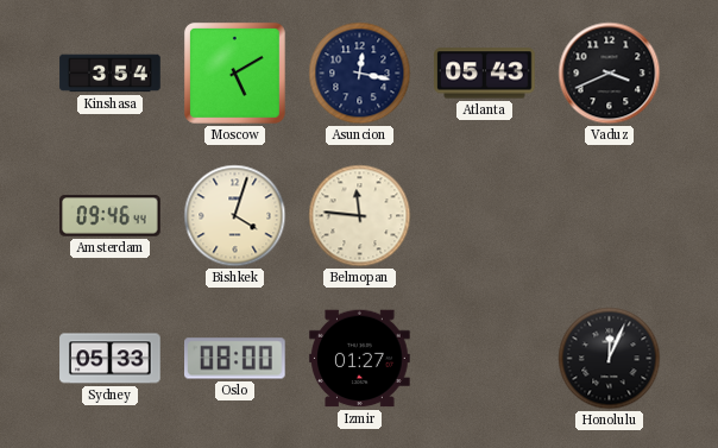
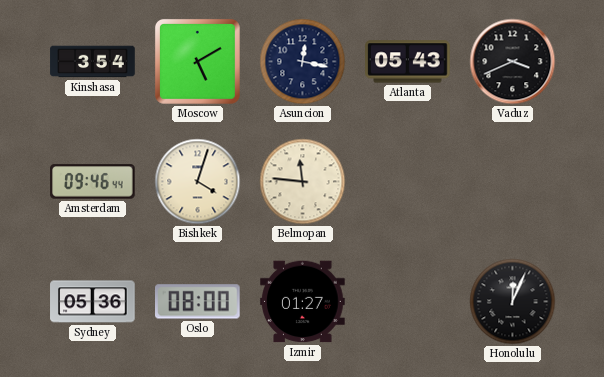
Sydney: 05:33 -> 05:36 (93, 302)
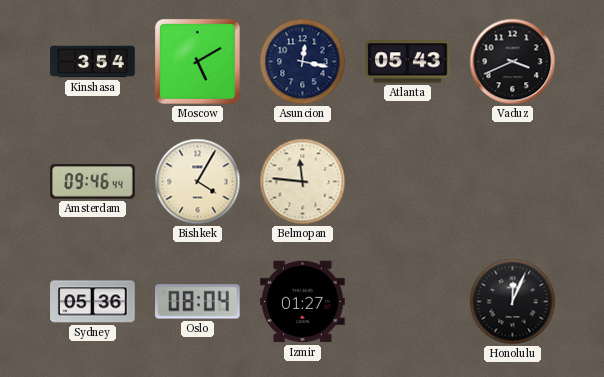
Bishkek: 4:03 -> 4:05 (198, 182)
Oslo: 08:00 -> 08:04 (198, 302)
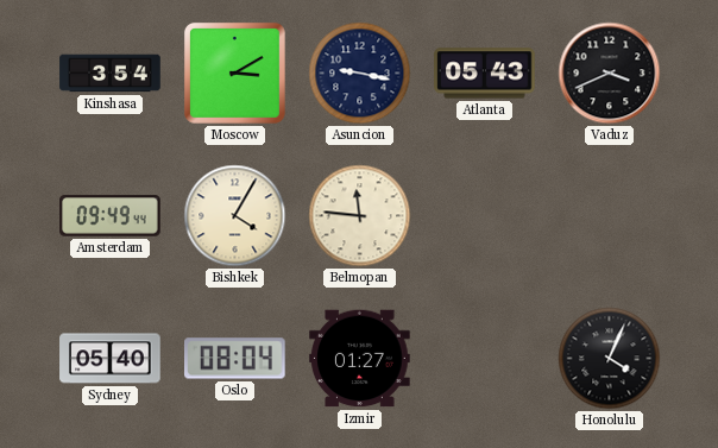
Moscow: 5:10 -> 3:10 (234, 72)
Asuncion: 12:17 -> 9:17 (360, 74)
Amsterdam: 09:46 -> 09:49 (111, 216)
Sydney: 05:36 -> 05:40 (111, 359)
Honolulu: 12:04 -> 4:04 (610, 359)
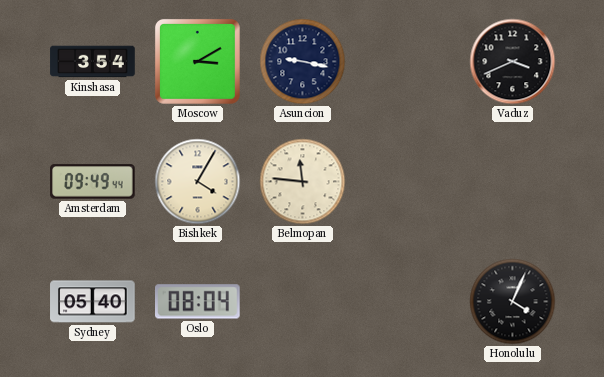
Atlanta: 05:43 -> none (485, 74)
Izmir: 01:27 -> none (360, 359)
